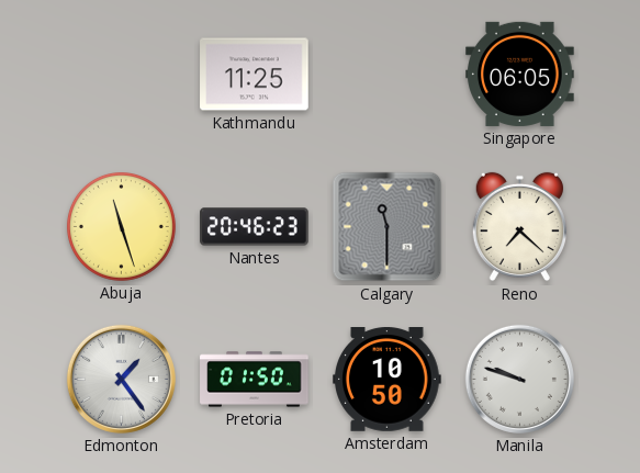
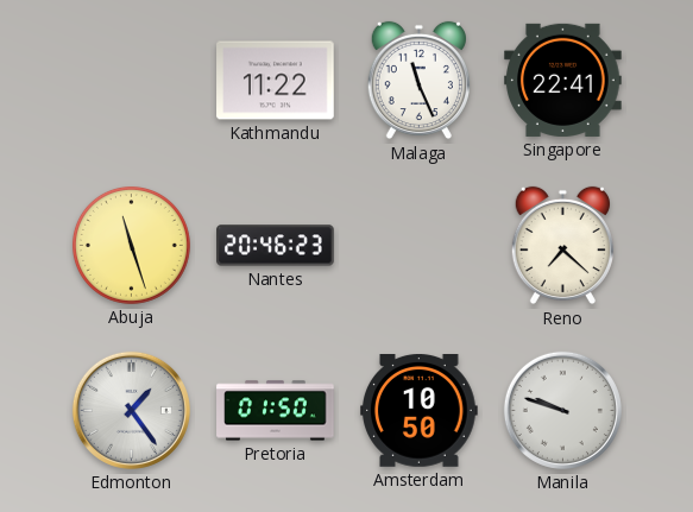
Kathmandu: 11:25 -> 11:22 (276, 81)
Malaga: none -> 11:26 (418, 81)
Singapore: 06:05 -> 22:41 (563, 80)
Calgary: 11:30 -> none (388, 227)
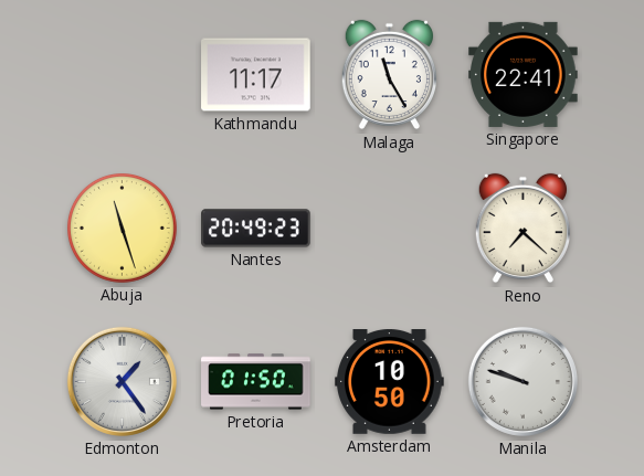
Kathmandu: 11:22 -> 11:17 (256, 75)
Malaga: 11:26 -> 11:25 (389, 75)
Nantes: 20:46 -> 20:49 (256, 229)
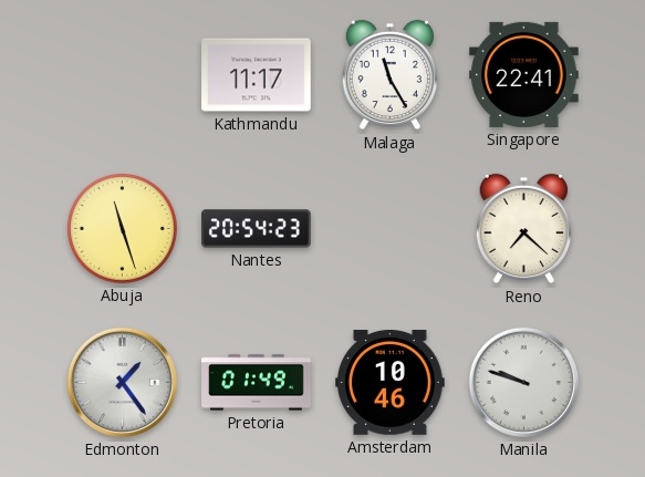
Nantes: 20:49 -> 20:54 (257, 229)
Pretoria: 01:50 -> 01:49 (257, 383)
Amsterdam: 10:50 -> 10:46 (391, 383)
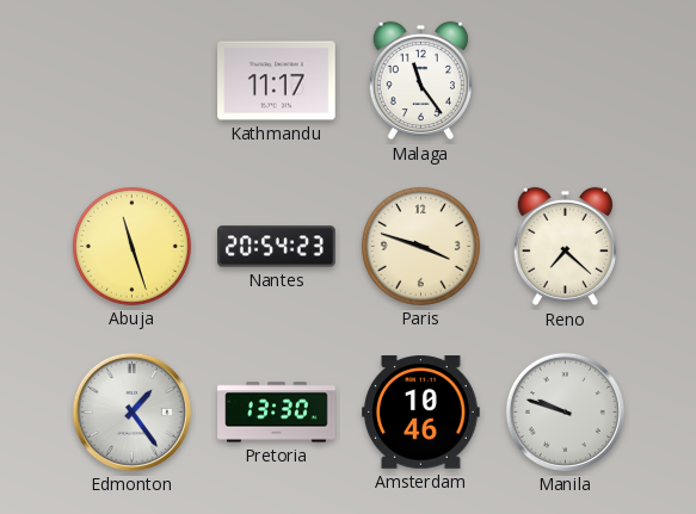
Malaga: 11:25 -> 11:24 (420, 81)
Singapore: 22:41 -> none (524, 74)
Paris: none -> 3:48 (420, 246)
Pretoria: 01:49 -> 13:30 (277, 413)
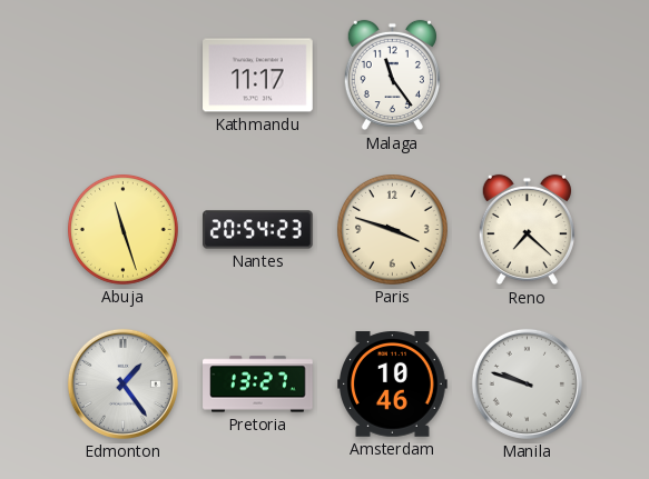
Pretoria: 13:30 -> 13:27 (258, 385)
